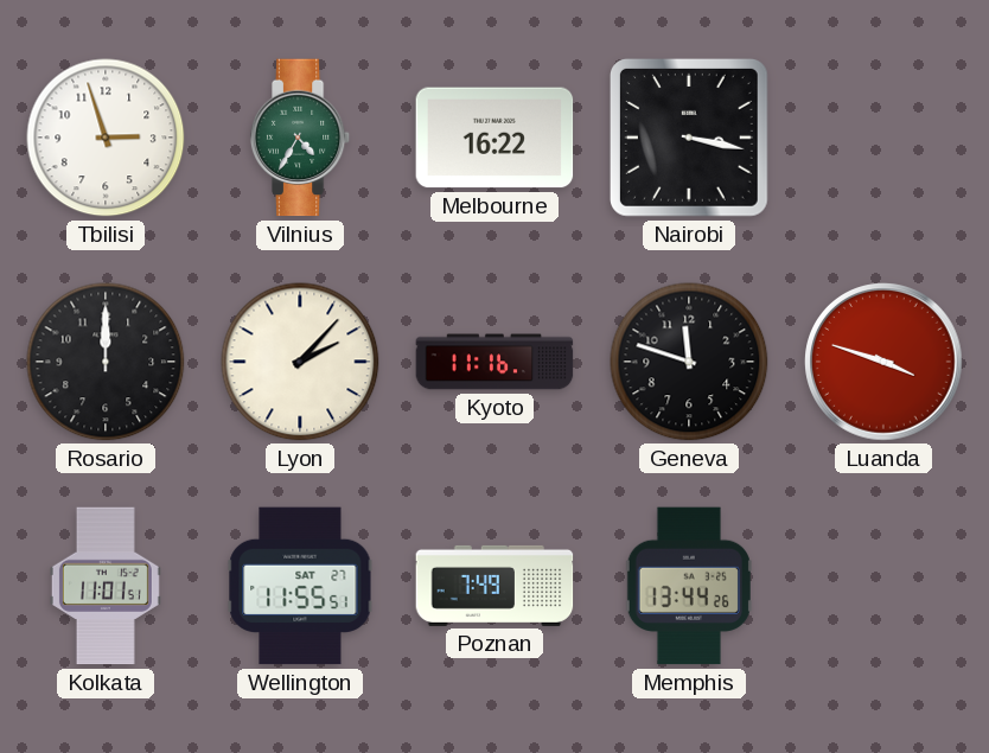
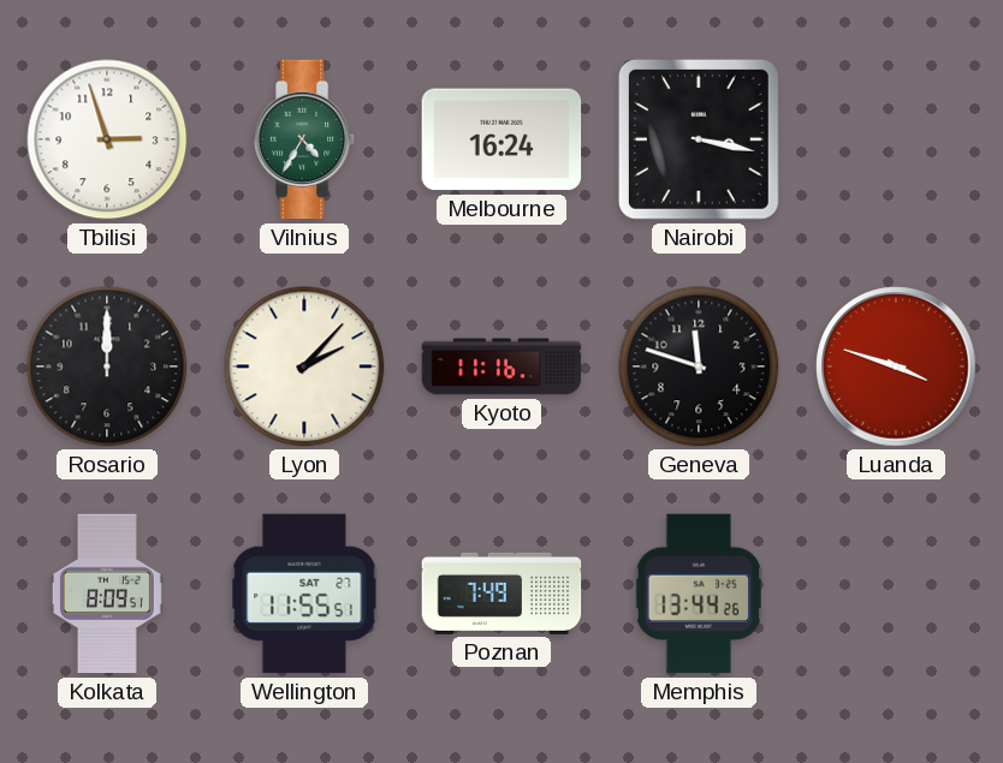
Melbourne: 16:22 -> 16:24 (502, 139)
Kolkata: 11:01 -> 8:09 (107, 594)
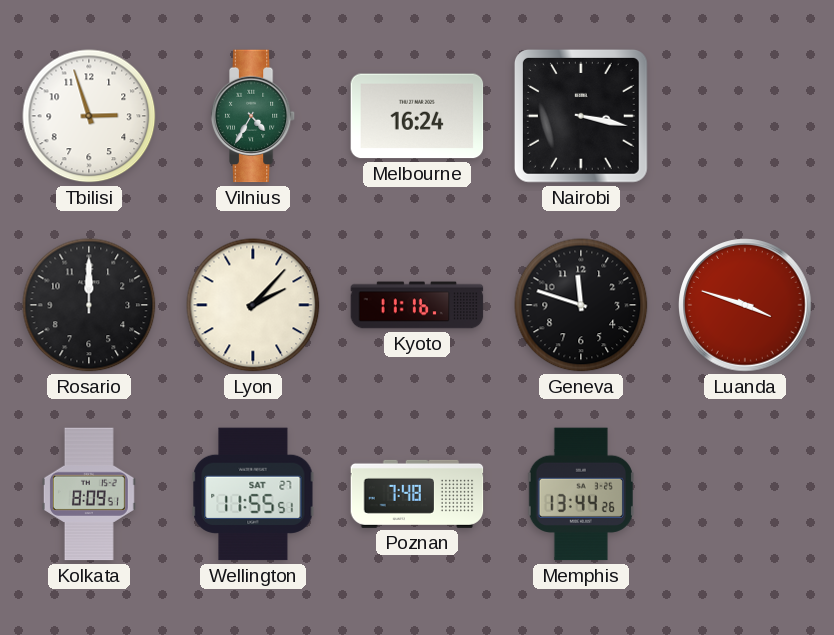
Poznan: 7:49 -> 7:48 (417, 494)
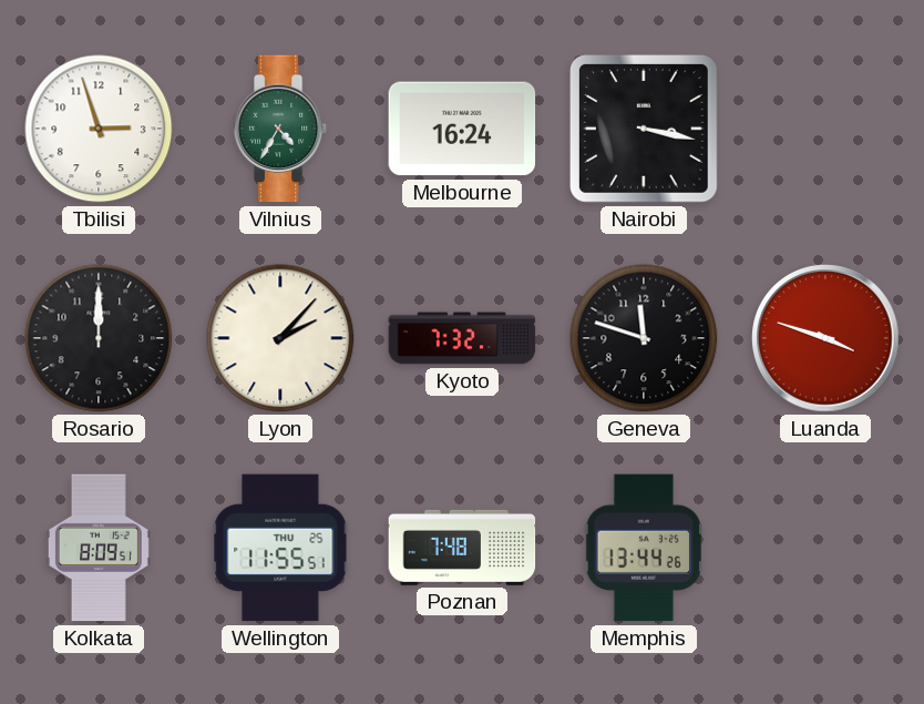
Kyoto: 11:16 -> 7:32 (462, 338)
Wellington date: SAT 27 -> THU 25 (280, 548)
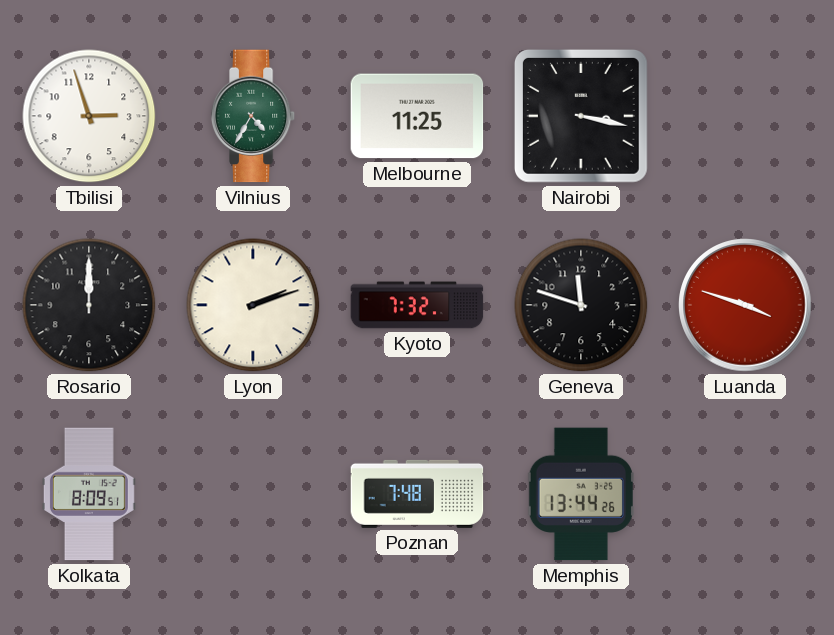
Melbourne: 16:24 -> 11:25 (417, 116)
Lyon: 2:07 -> 2:12 (253, 305)
Wellington: 11:55 -> none (280, 548)
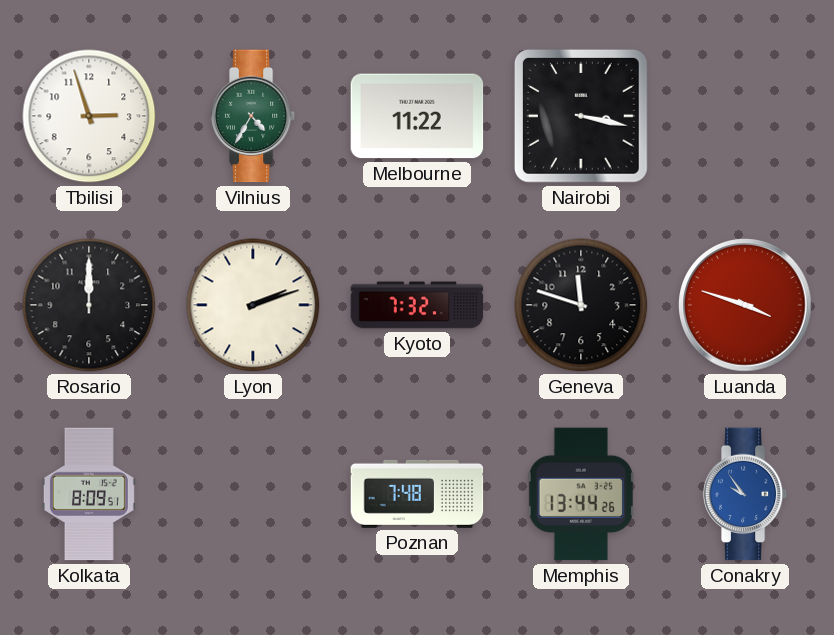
Melbourne: 11:25 -> 11:22 (417, 116)
Conakry: none -> 9:54 (745, 494)
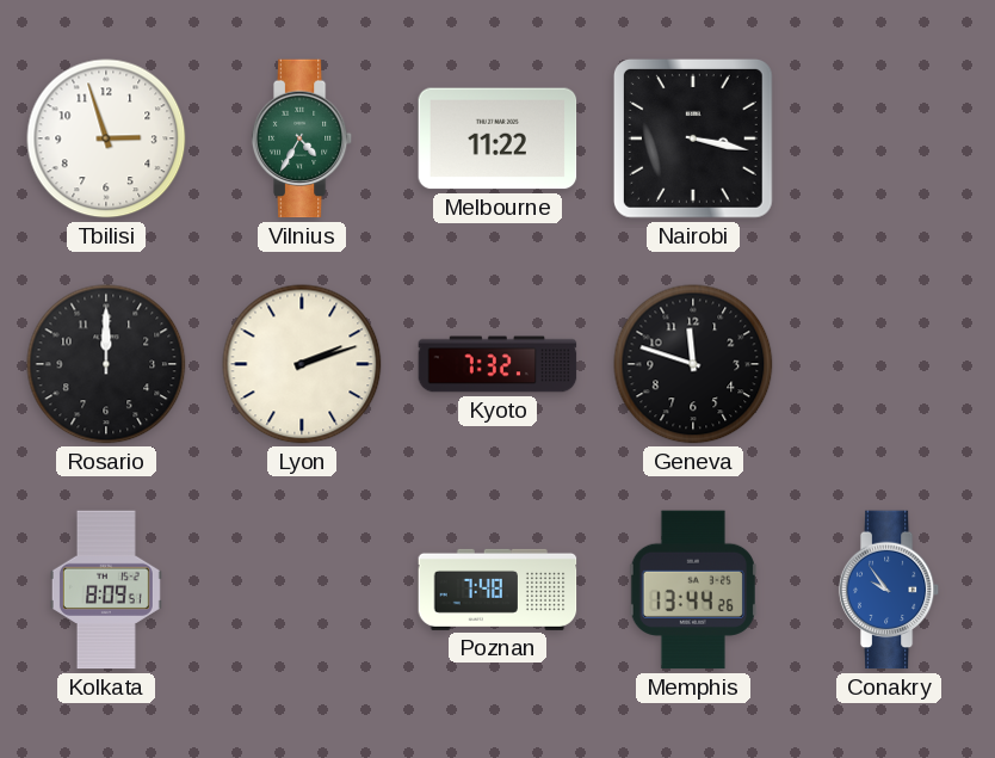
Luanda: 3:48 -> none (745, 305)
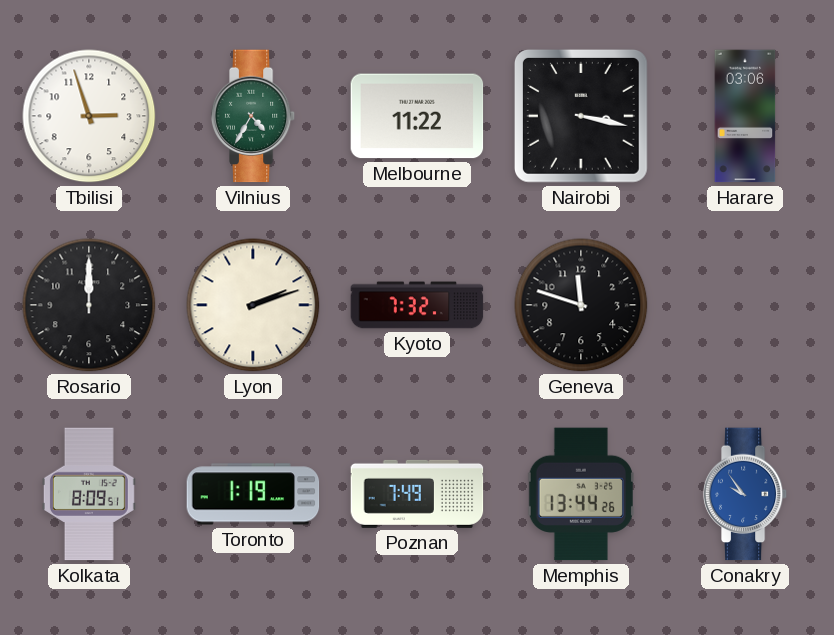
Harare: none -> 03:06 (745, 116)
Toronto: none -> 1:19 (253, 494)
Poznan: 7:48 -> 7:49 (417, 494)
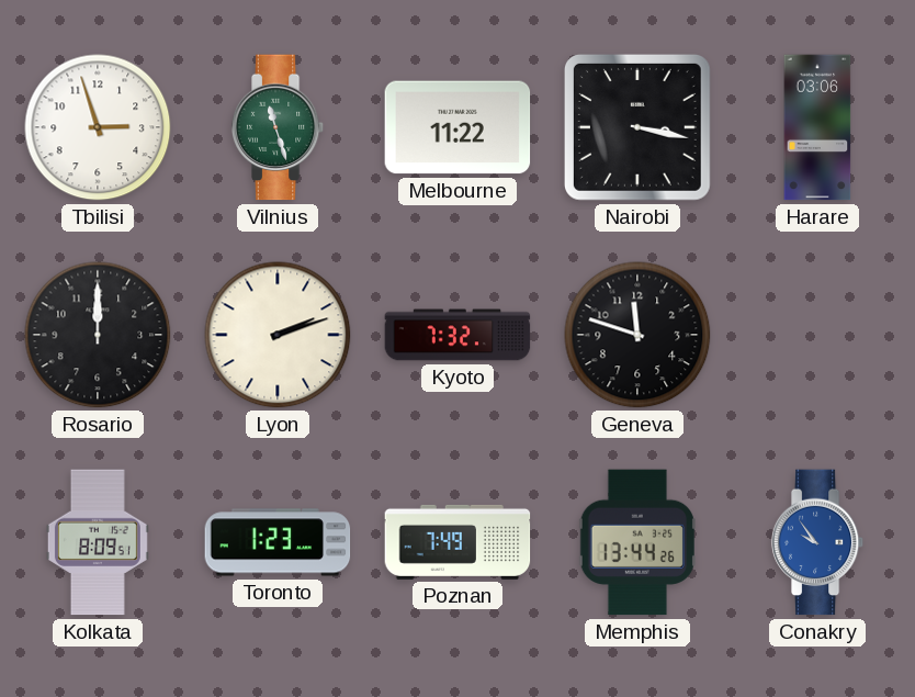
Vilnius: 4:35 -> 11:27 (278, 127)
Toronto: 1:19 -> 1:23 (278, 542)
